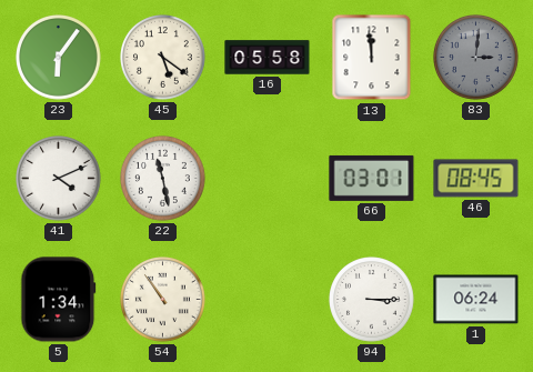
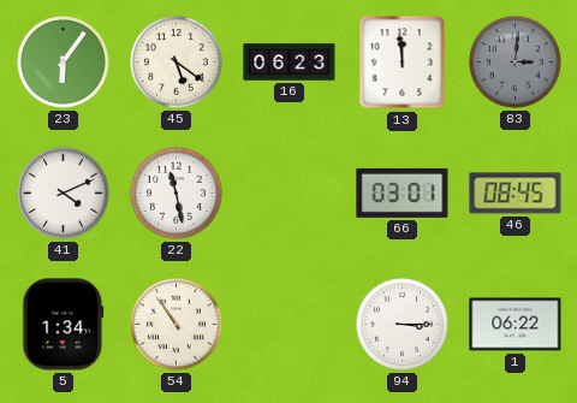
16: 05:58 -> 06:23 (290, 63)
1: 06:24 -> 06:22 (516, 325)
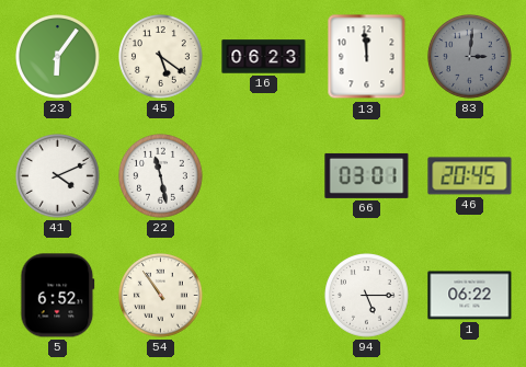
46: 08:45 -> 20:45 (470, 176)
5: 1:34 -> 6:52 (58, 296)
94: 3:15 -> 5:15 (367, 296)
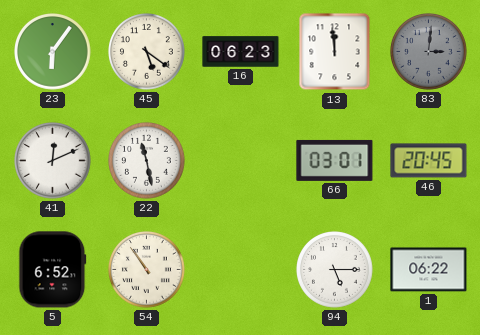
41: 4:11 -> 12:11 (53, 161)
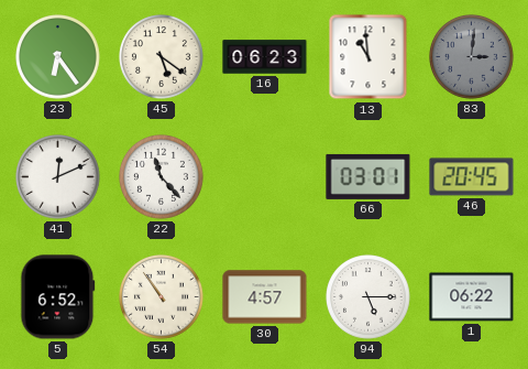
23: 6:06 -> 6:24 (58, 57)
13: 11:59 -> 10:59 (369, 57)
22: 11:28 -> 11:23 (162, 177)
30: none -> 4:57 (265, 297)
